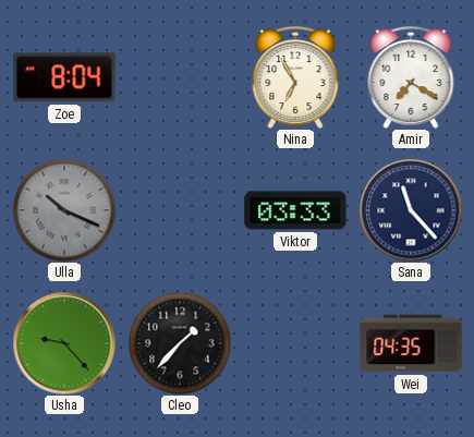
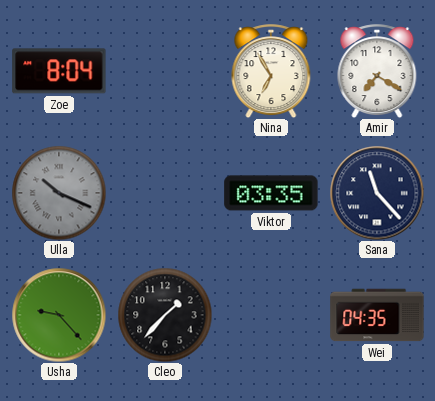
Viktor: 03:33 -> 03:35 (271, 193)
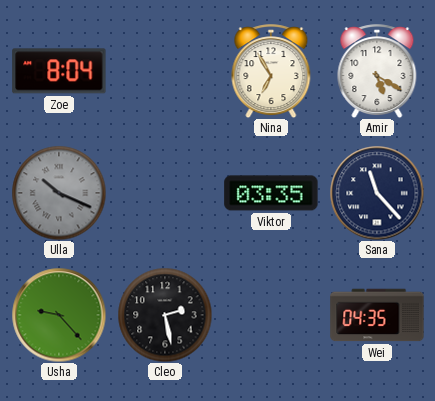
Amir: 7:20 -> 5:20 (377, 71)
Cleo: 1:37 -> 2:28 (165, 315)
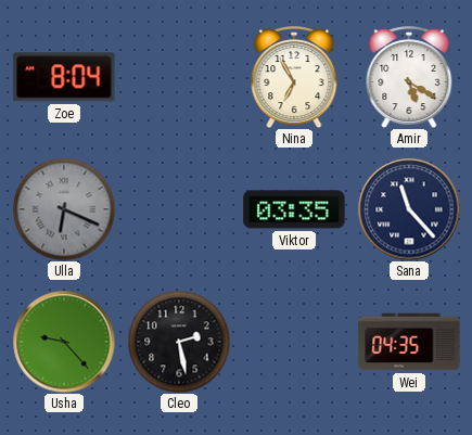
Ulla: 10:19 -> 6:19 (64, 209)
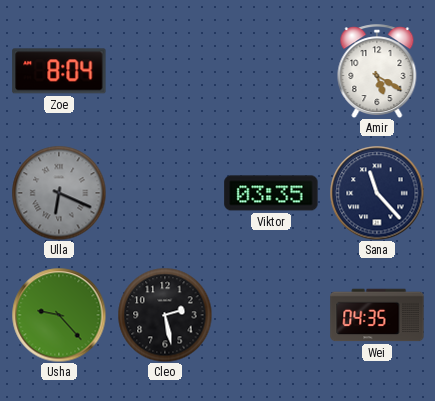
Nina: 6:55 -> none (294, 77)
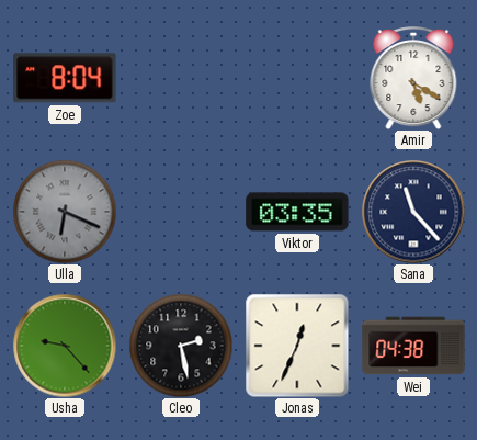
Jonas: none -> 12:34 (297, 346)
Wei: 04:35 -> 04:38 (413, 346)
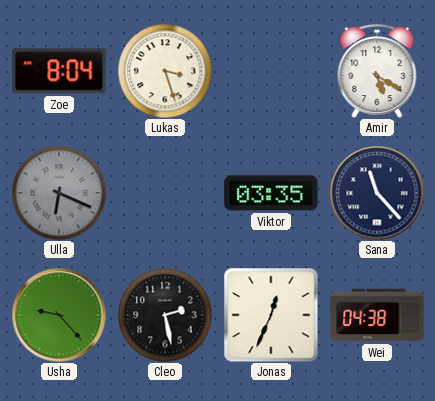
Lukas: none -> 3:27 (165, 71)
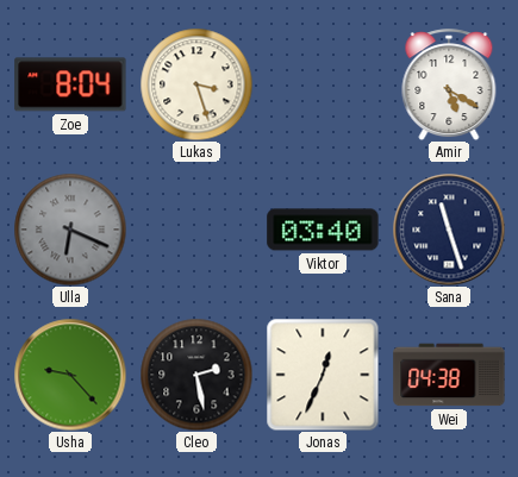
Viktor: 03:35 -> 03:40 (323, 230)
Sana: 11:23 -> 11:27 (449, 230)
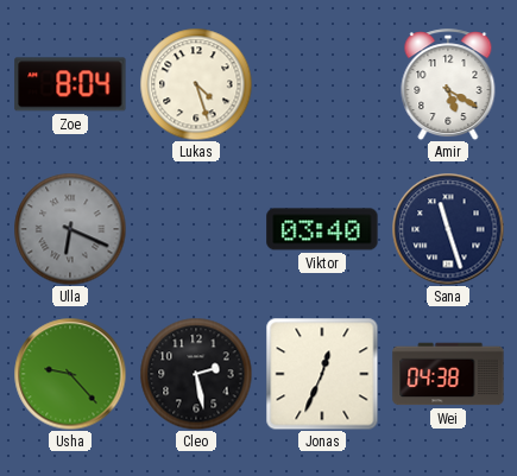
Lukas: 3:27 -> 4:27 (196, 84)
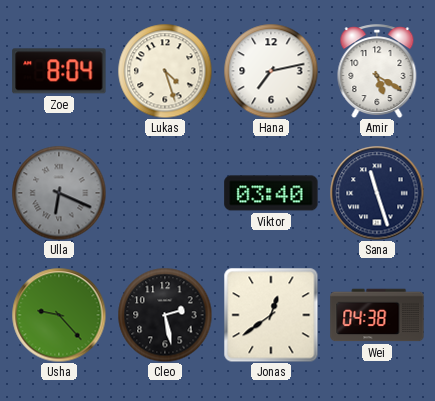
Hana: none -> 7:13 (271, 71)
Jonas: 12:34 -> 12:39 (271, 315)
